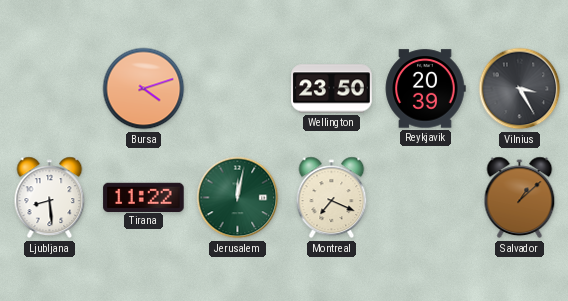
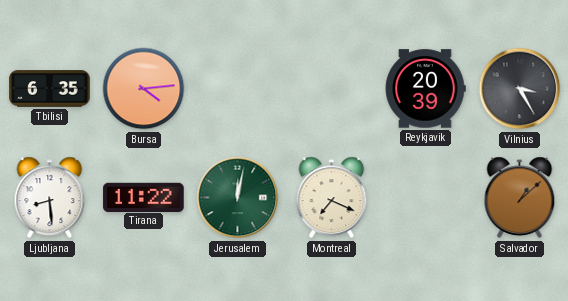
Tbilisi: none -> 6:35 (50, 89)
Bursa: 4:12 -> 4:14 (144, 89)
Wellington: 23:50 -> none (332, 89)
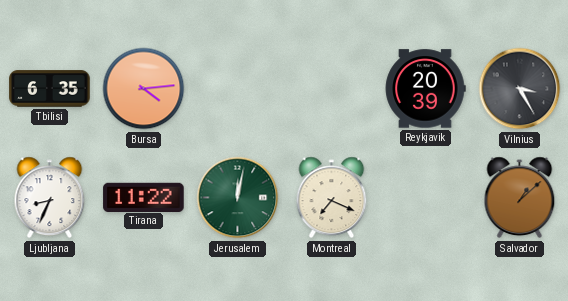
Ljubljana: 8:29 -> 8:34 (50, 198)
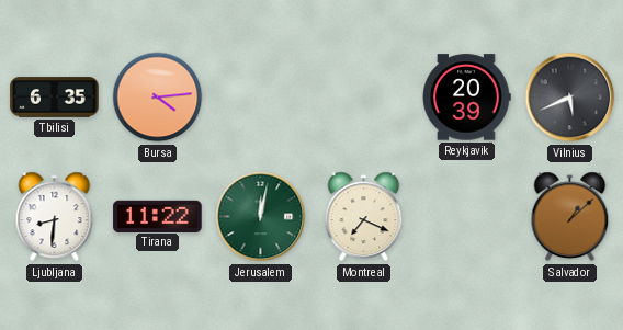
Vilnius: 3:25 -> 5:41 (570, 98)
Ljubljana: 8:34 -> 8:31 (55, 217)
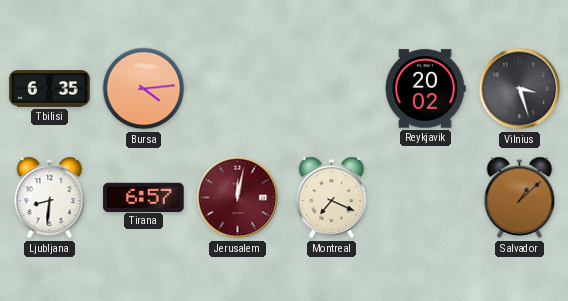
Reykjavik: 20:39 -> 20:02 (425, 89)
Vilnius: 5:41 -> 3:27 (520, 89)
Tirana: 11:22 -> 6:57 (144, 197)
Jerusalem dial: green -> burgundy (238, 198)
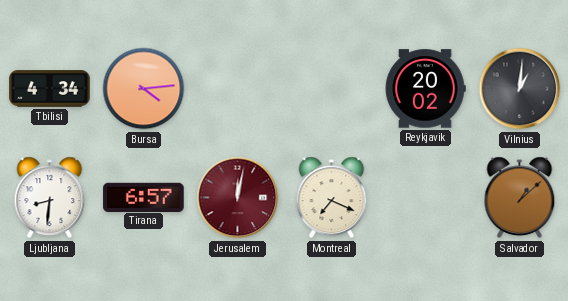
Tbilisi: 6:35 -> 4:34 (50, 89)
Vilnius: 3:27 -> 1:01 (520, 89)
